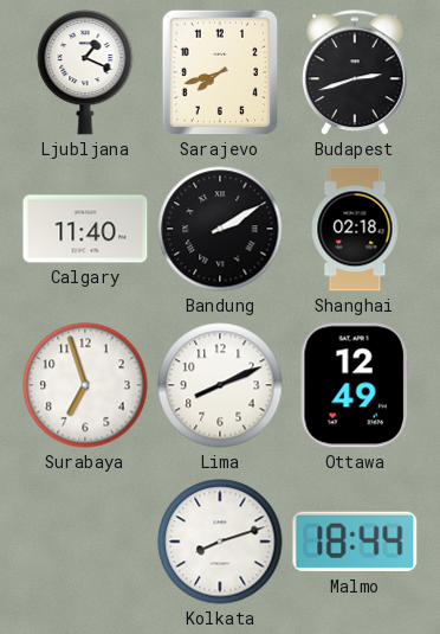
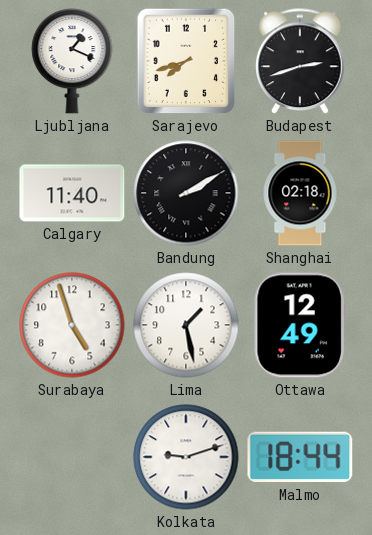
Surabaya: 6:57 -> 4:57 (72, 325)
Lima: 8:11 -> 1:28 (186, 325)
Kolkata: 8:12 -> 9:12 (186, 457)
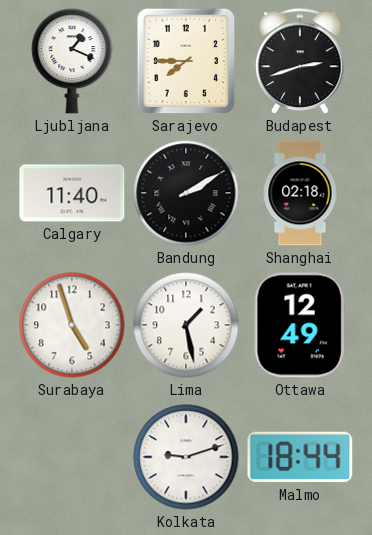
Sarajevo: 7:42 -> 7:45 (186, 61)
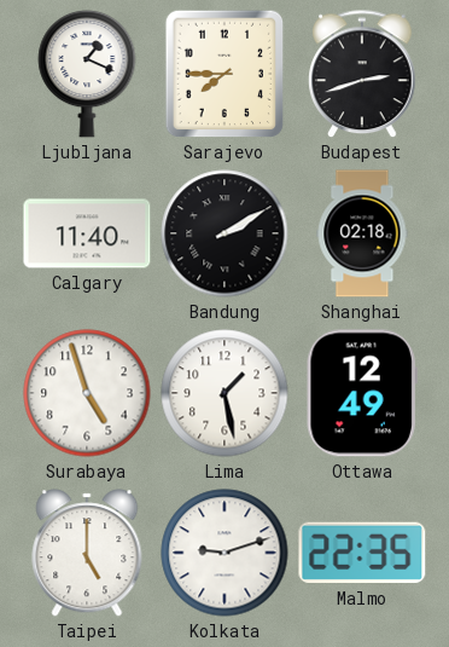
Taipei: none -> 5:00 (87, 553)
Malmo: 18:44 -> 22:35 (362, 553)
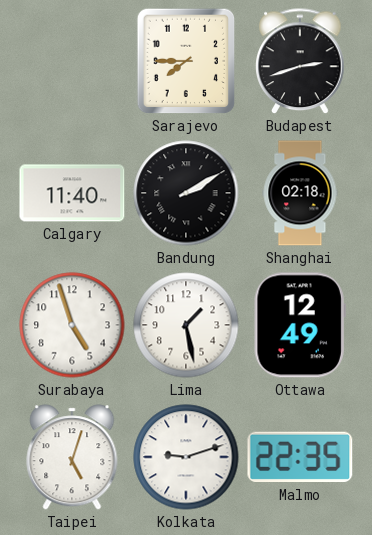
Ljubljana: 1:19 -> none (87, 74)
Taipei: 5:00 -> 5:03 (72, 457)
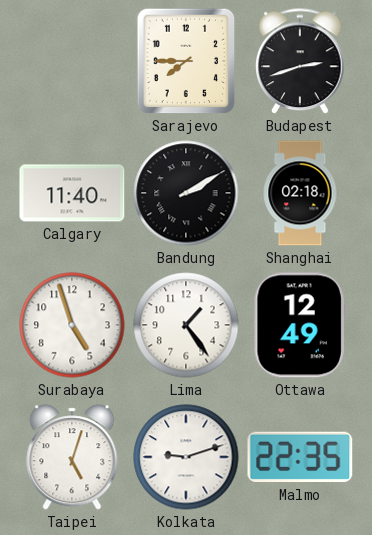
Lima: 1:28 -> 1:24 (186, 325)
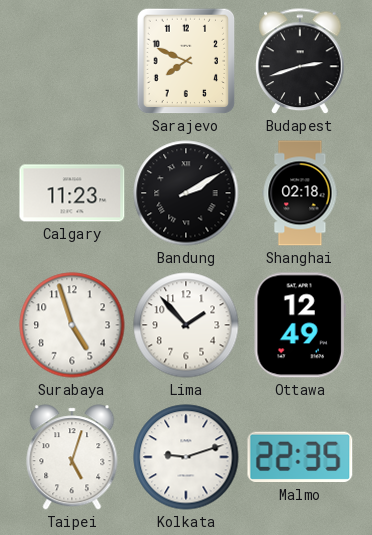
Sarajevo: 7:45 -> 7:49 (186, 61)
Calgary: 11:40 -> 11:23 (72, 193)
Lima: 1:24 -> 1:53 (186, 325)
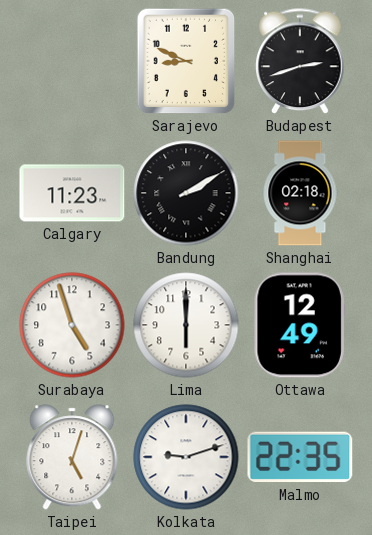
Sarajevo: 7:49 -> 8:49 (186, 61)
Lima: 1:53 -> 6:00 (186, 325)
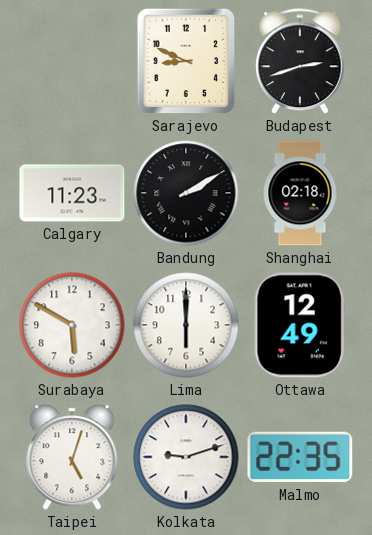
Surabaya: 4:57 -> 5:50 (72, 325)
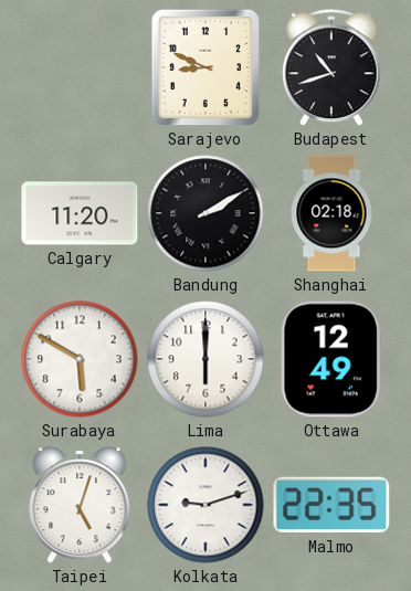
Budapest: 2:42 -> 10:42 (331, 68)
Calgary: 11:23 -> 11:20 (80, 213)
